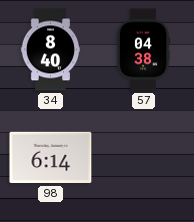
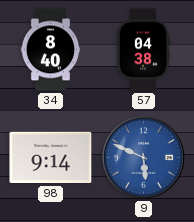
98: 6:14 -> 9:14 (51, 158)
9: none -> 5:49 (144, 158)
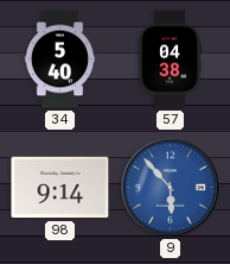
34: 8:40 -> 5:40 (60, 59)
9: 5:49 -> 5:53 (171, 188)
